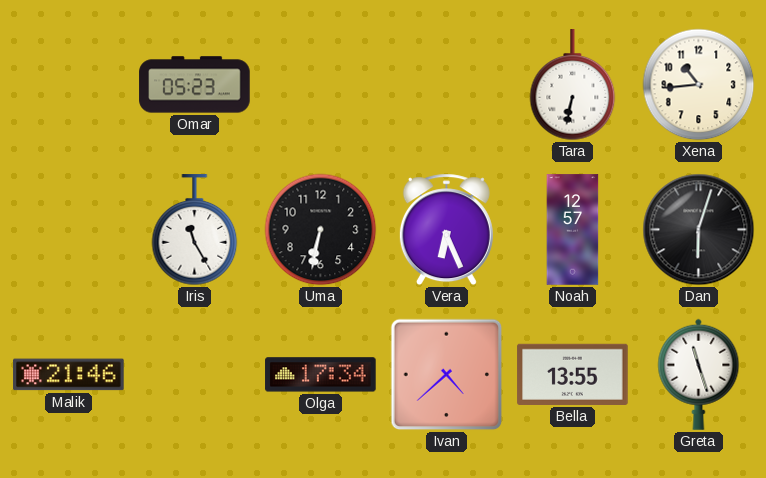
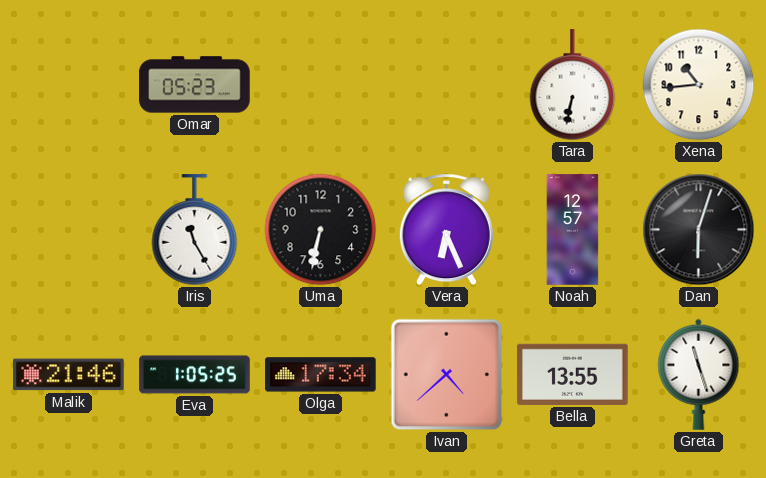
Eva: none -> 1:05 (195, 375)
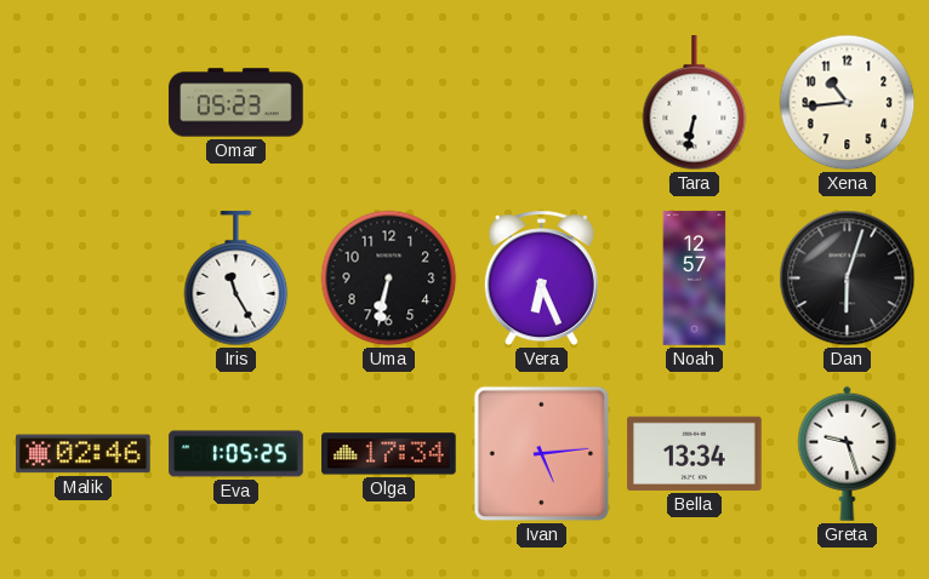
Malik: 21:46 -> 02:46 (84, 454)
Ivan: 4:38 -> 5:14 (542, 454)
Bella: 13:55 -> 13:34 (695, 453)
Greta: 11:27 -> 9:27 (848, 453)
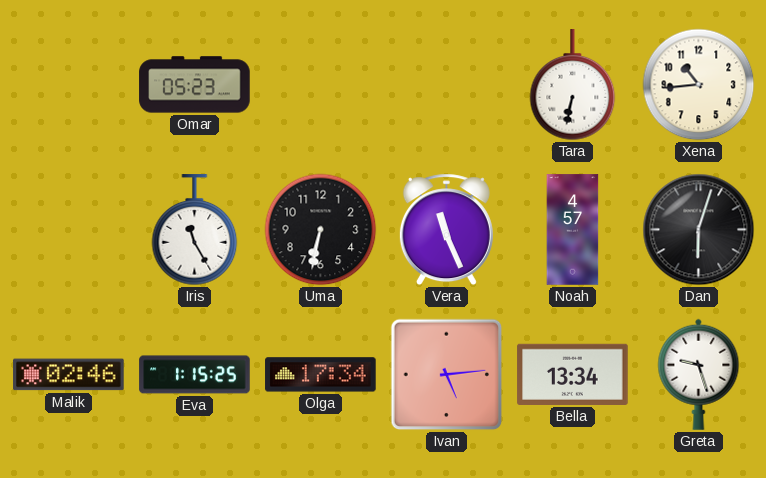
Vera: 6:26 -> 11:26 (446, 230)
Noah: 12:57 -> 4:57 (573, 230)
Eva: 1:05 -> 1:15 (195, 375)
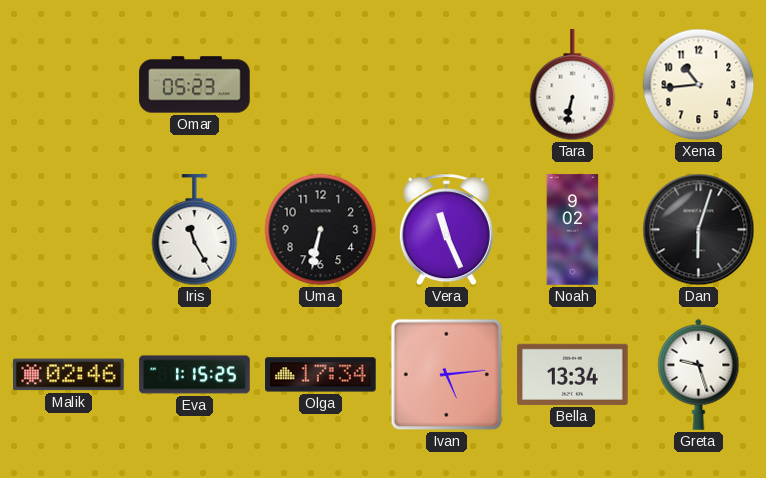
Noah: 4:57 -> 9:02 (573, 230)
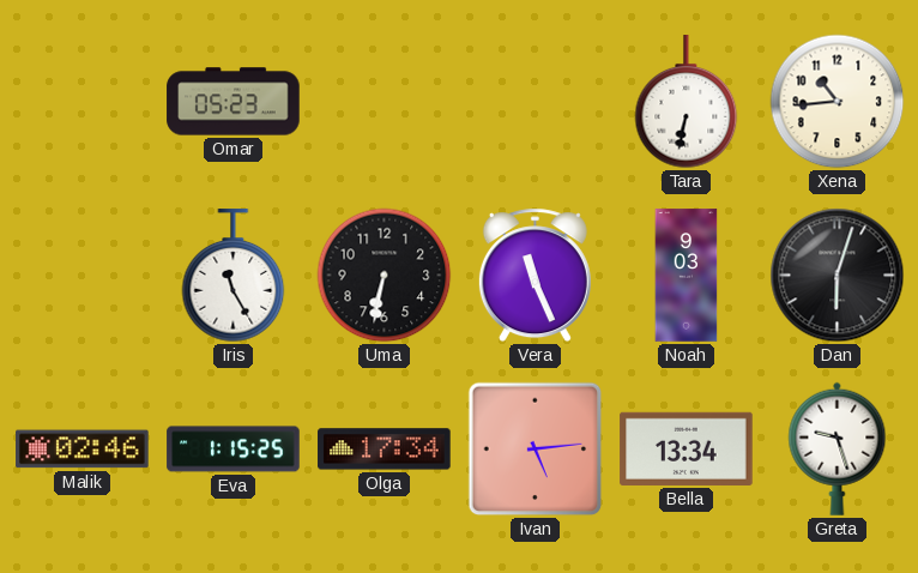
Noah: 9:02 -> 9:03 (687, 276)
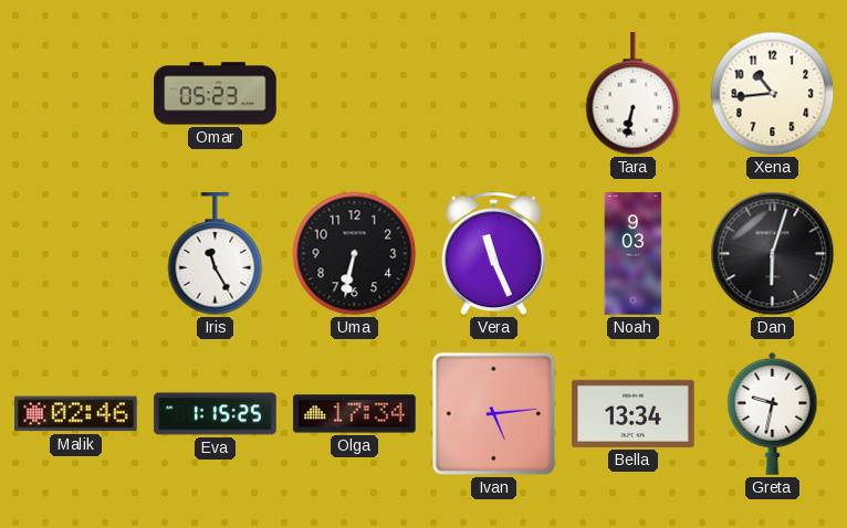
Greta: 9:27 -> 9:32 (773, 413)
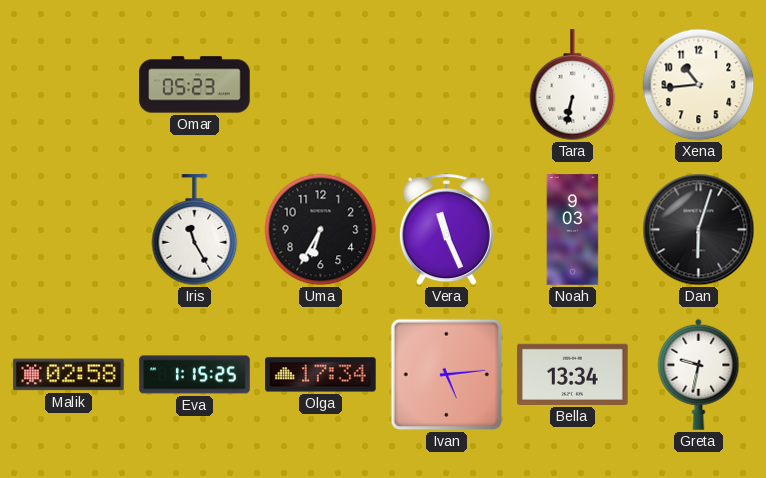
Uma: 6:32 -> 6:35 (321, 230)
Malik: 02:46 -> 02:58 (69, 375)
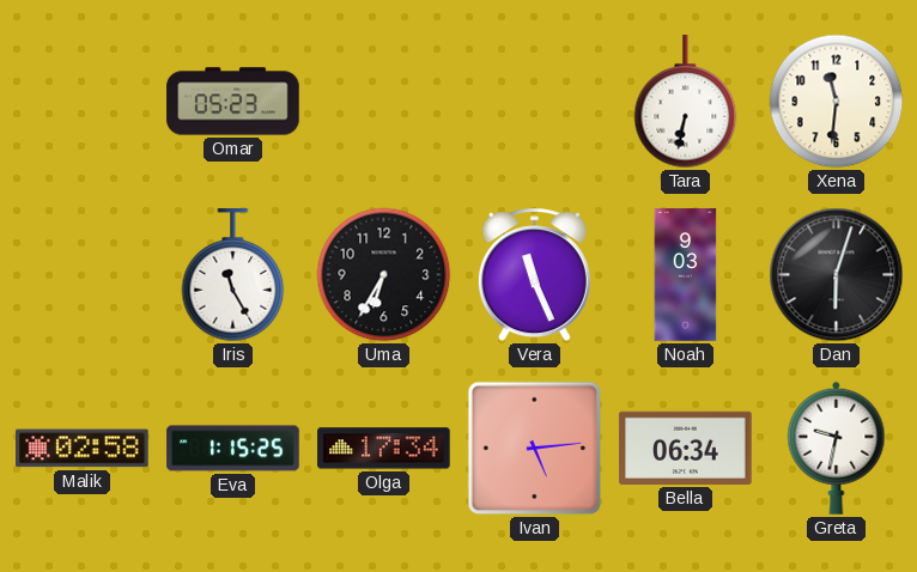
Xena: 10:44 -> 11:31 (837, 102)
Bella: 13:34 -> 06:34 (686, 448)
